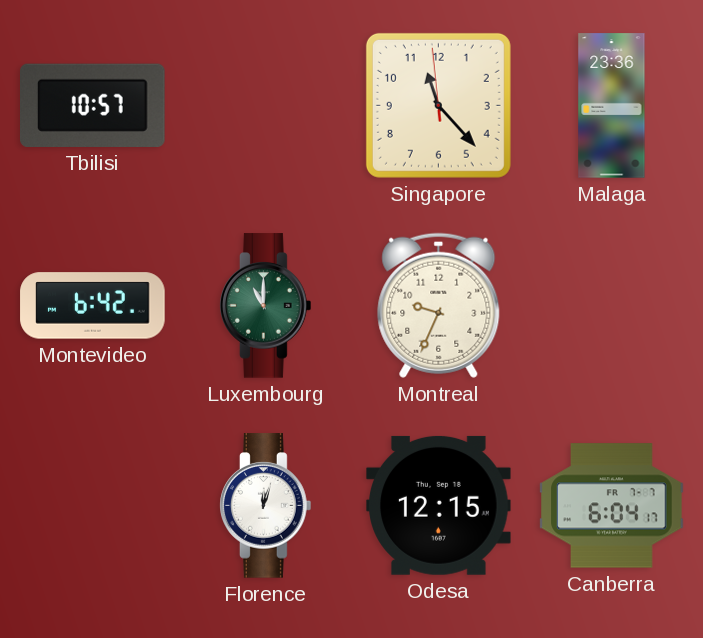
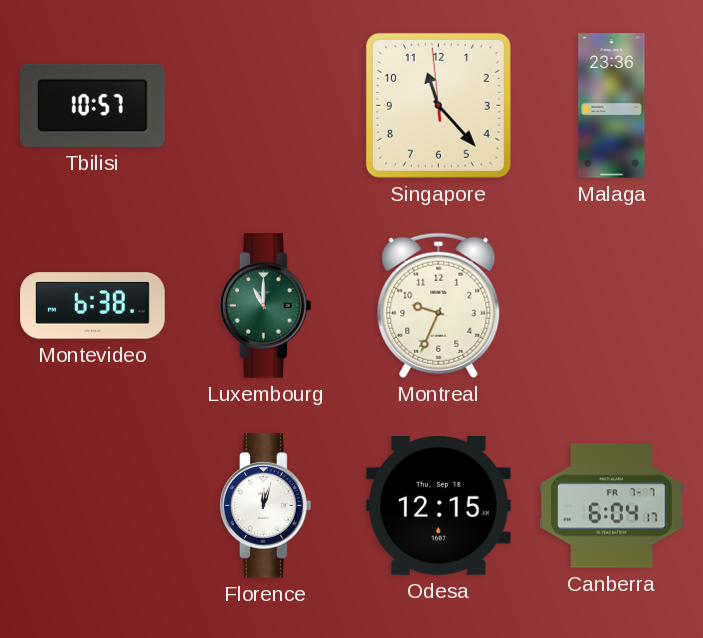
Montevideo: 6:42 -> 6:38 (93, 306)
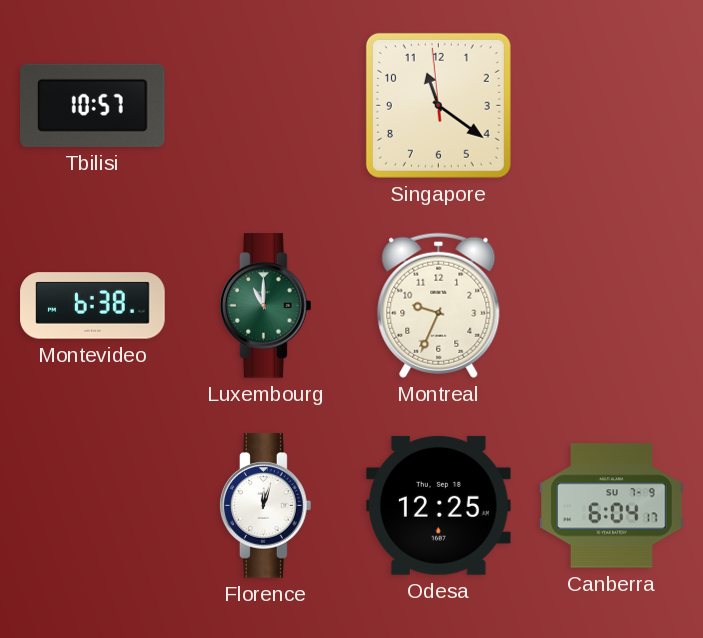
Singapore: 11:22 -> 11:20 (438, 105)
Malaga: 23:36 -> none (612, 106)
Odesa: 12:15 -> 12:25 (439, 505)
Canberra date: FR 7-7 -> SU 7-9 (612, 506)
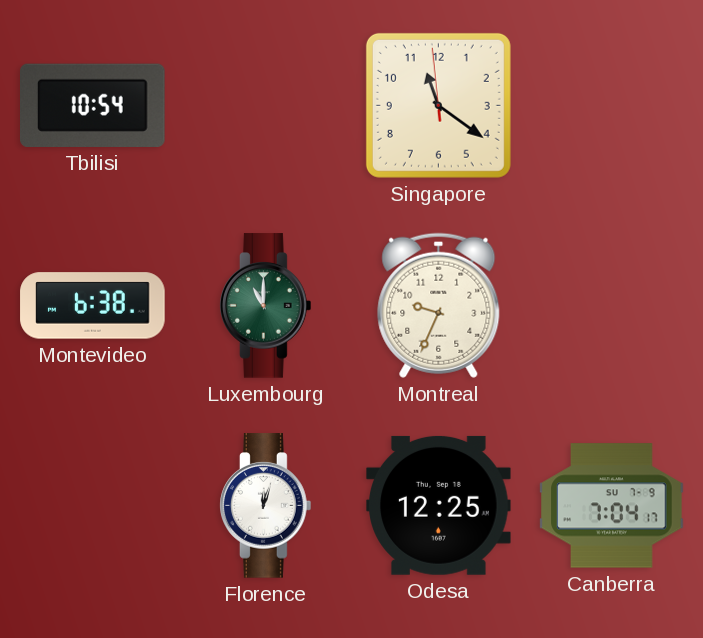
Tbilisi: 10:57 -> 10:54 (93, 105)
Canberra: 6:04 -> 7:04 (612, 506)
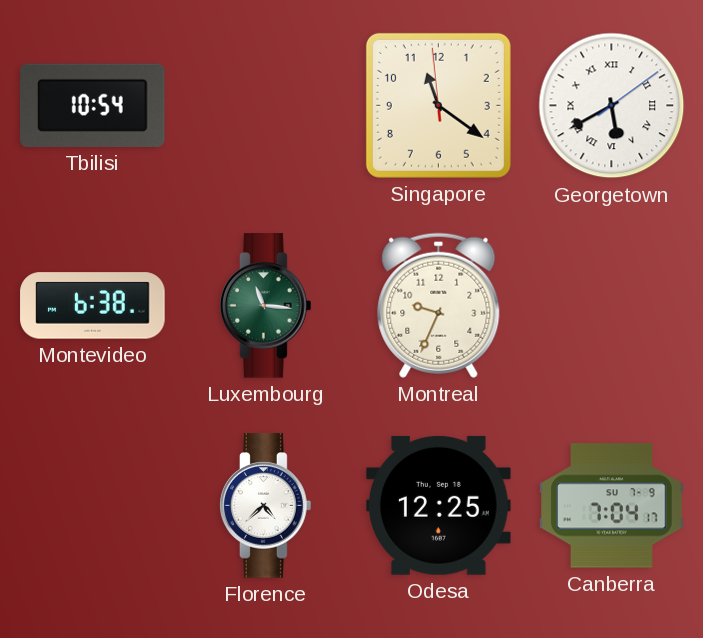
Georgetown: none -> 5:40 (612, 106)
Luxembourg: 11:00 -> 11:16 (266, 306)
Florence: 12:03 -> 4:38 (266, 506)
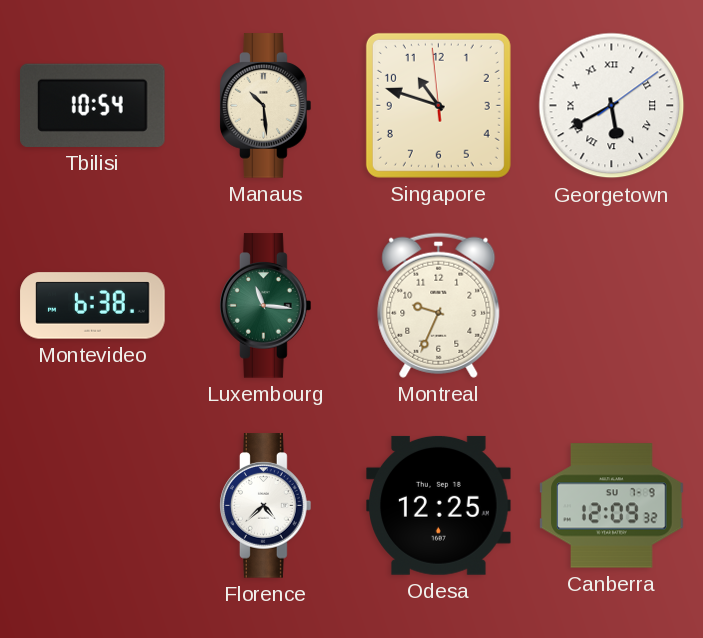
Manaus: none -> 10:29 (266, 106)
Singapore: 11:20 -> 10:47 (438, 105)
Canberra: 7:04 -> 12:09 (612, 506)
